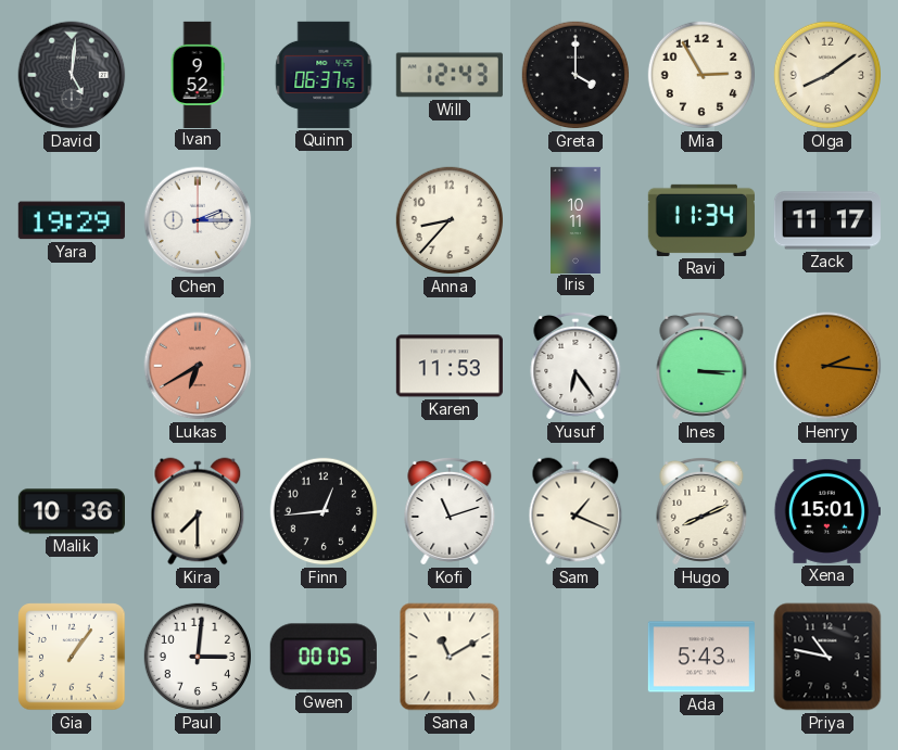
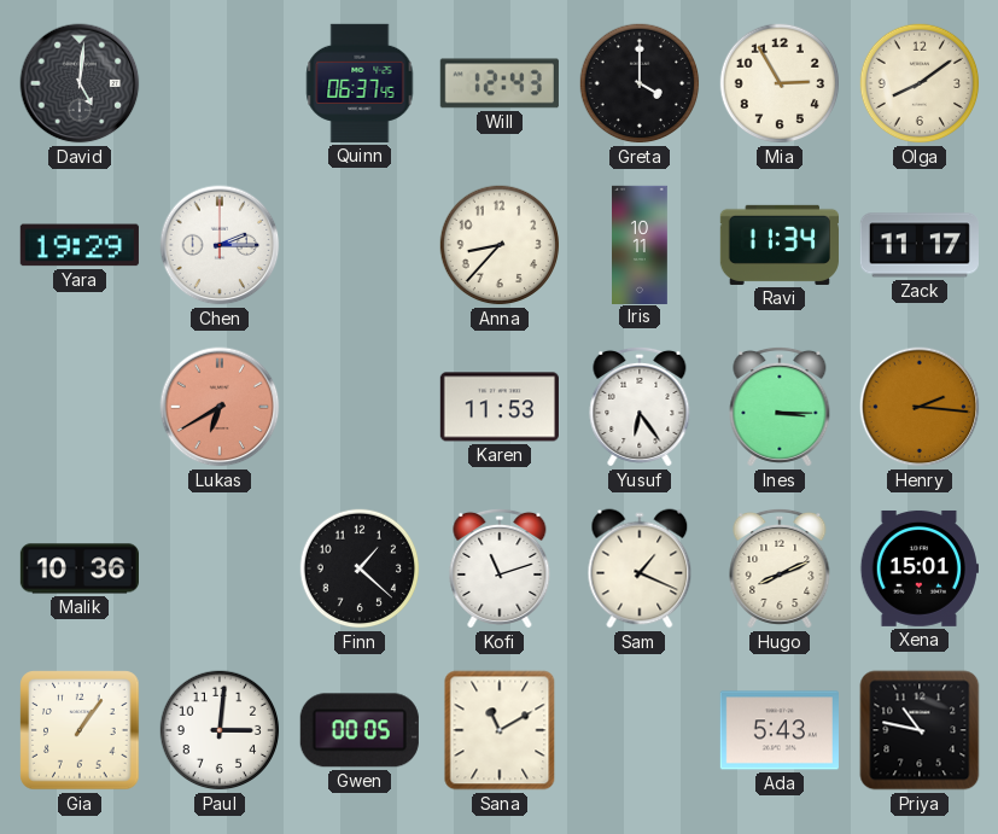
Ivan: 9:52 -> none (198, 74)
Kira: 7:30 -> none (198, 511)
Finn: 12:44 -> 1:22 (360, 568)
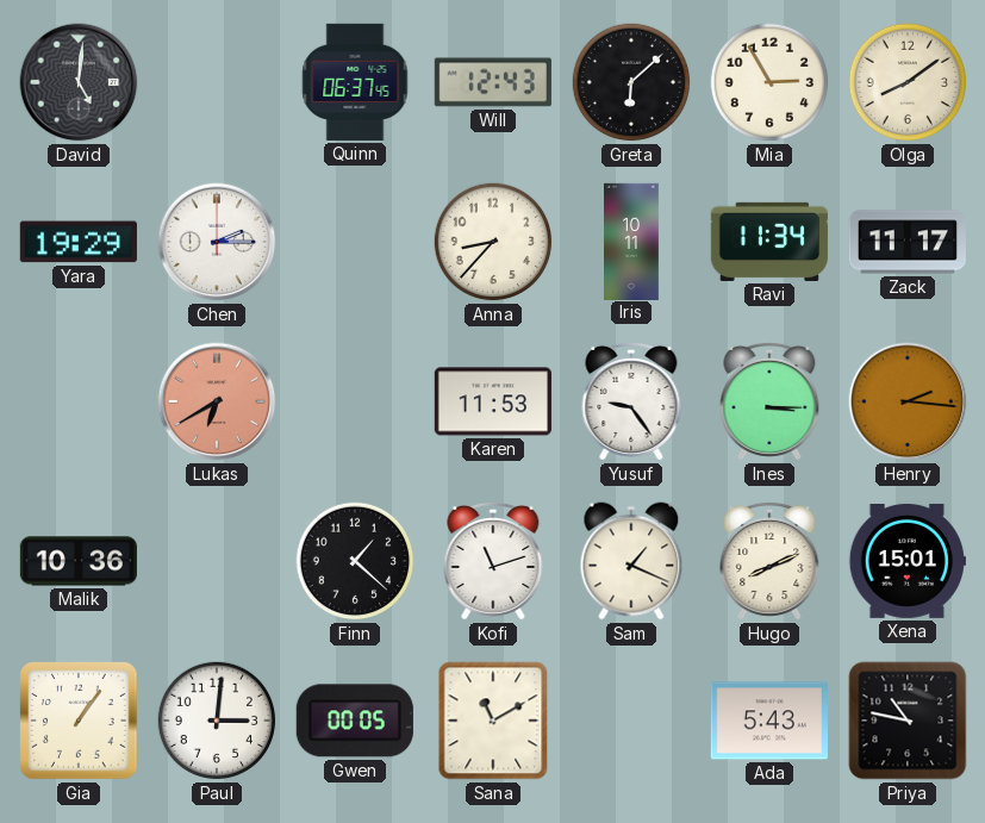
Greta: 4:00 -> 6:08 (631, 82)
Yusuf: 6:24 -> 9:24 (631, 401)
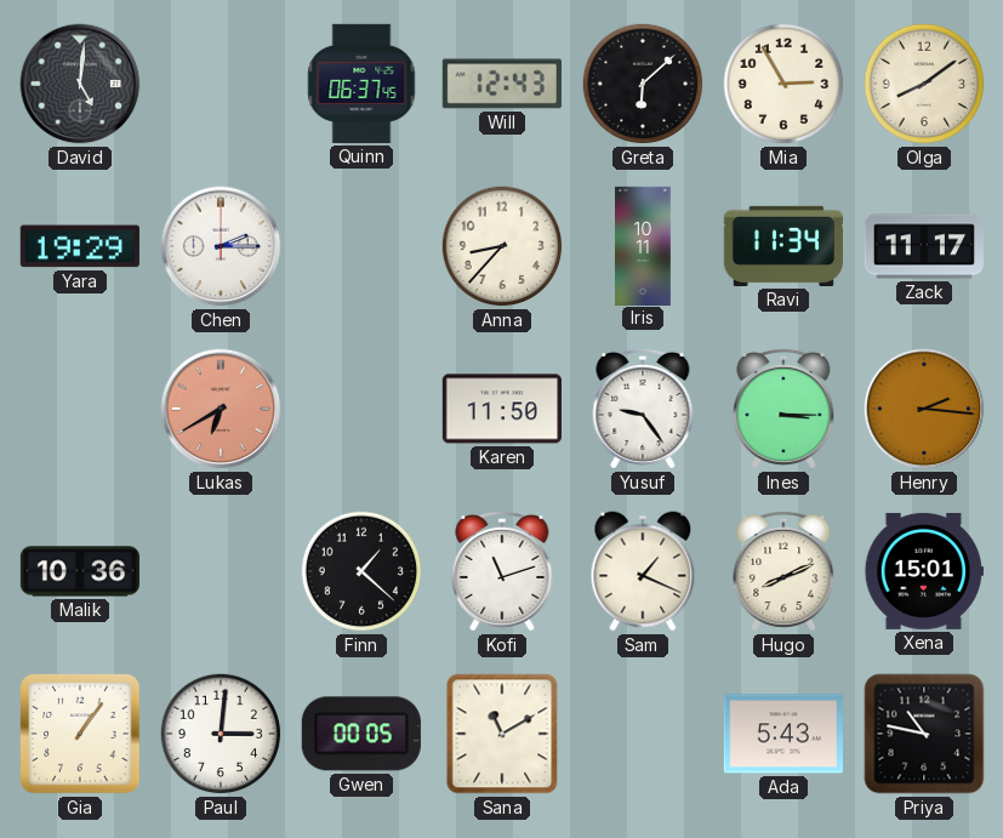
Karen: 11:53 -> 11:50 (502, 409)
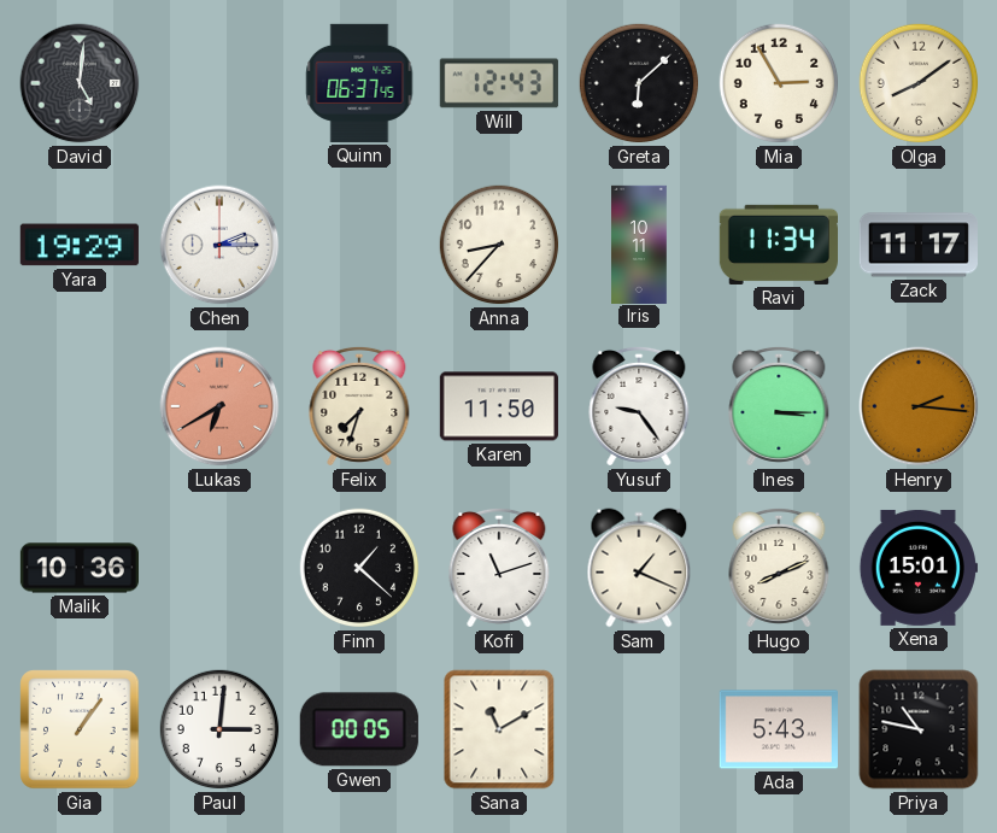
Felix: none -> 7:33 (359, 406)
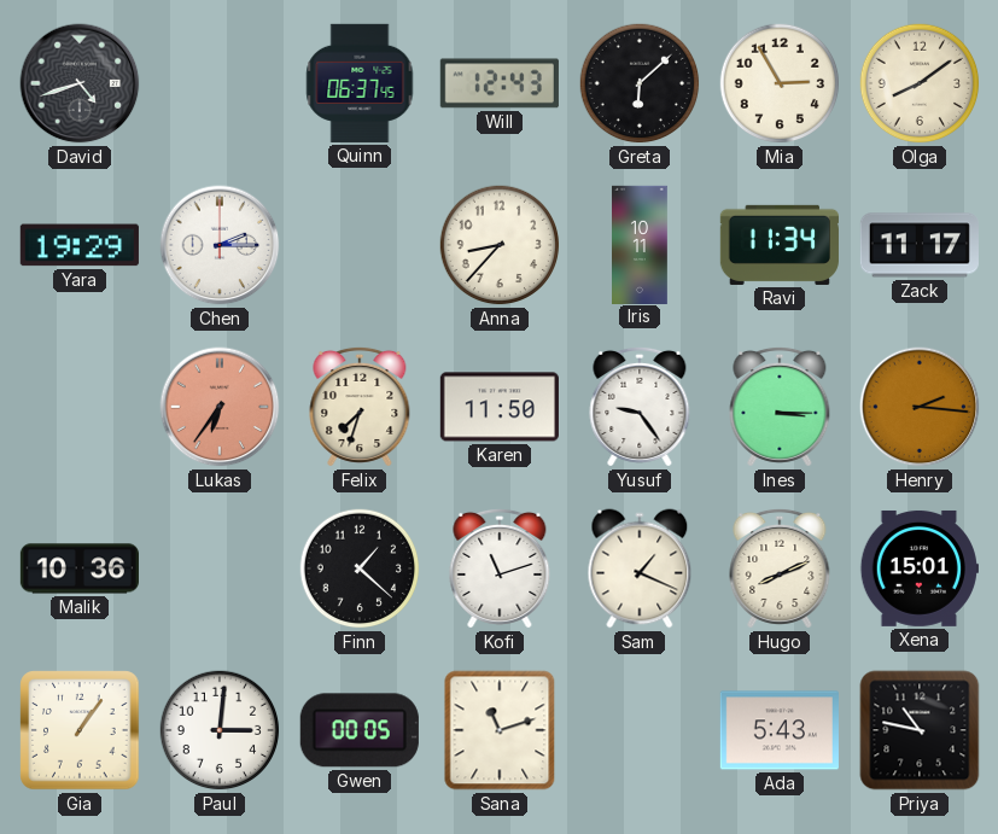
David: 5:01 -> 4:42 (80, 83)
Lukas: 6:40 -> 6:36 (220, 407)
Sana: 11:10 -> 11:12 (500, 730)
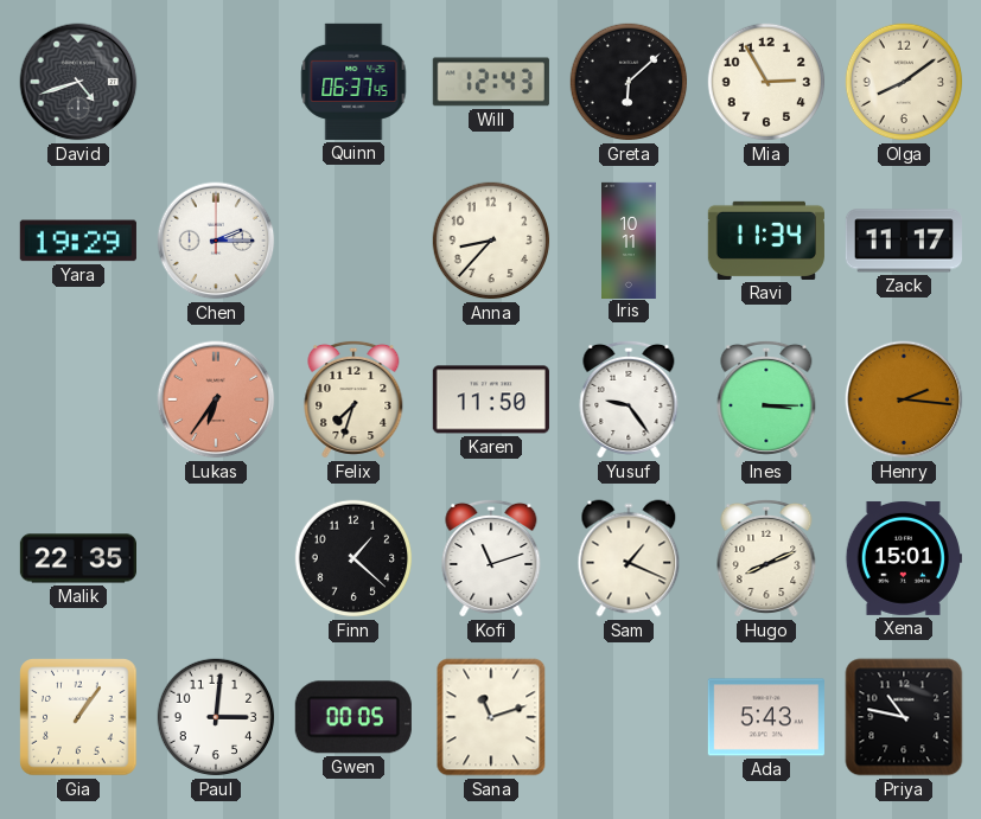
Malik: 10:36 -> 22:35 (77, 558)
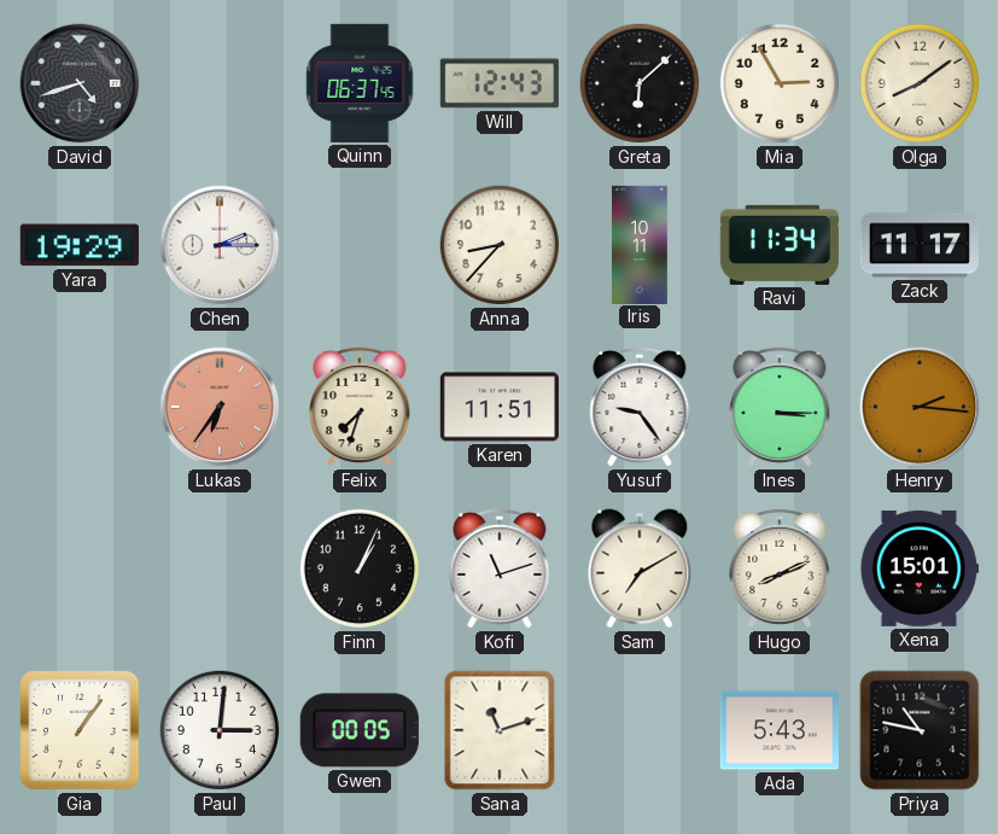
Karen: 11:50 -> 11:51 (500, 407)
Malik: 22:35 -> none (77, 558)
Finn: 1:22 -> 1:04 (360, 568)
Sam: 1:19 -> 7:10 (640, 568)
